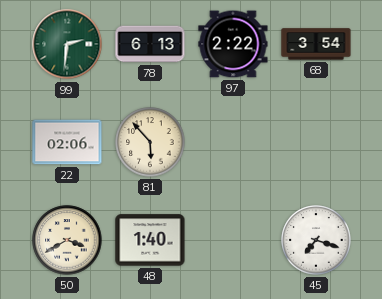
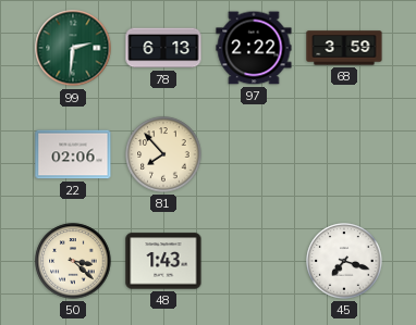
68: 3:54 -> 3:59 (344, 48)
81: 5:53 -> 7:53 (163, 154)
50: 3:40 -> 3:22 (73, 261)
48: 1:40 -> 1:43 (163, 261)
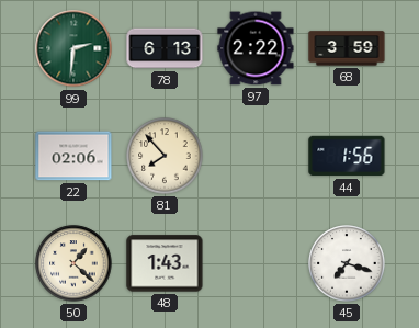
44: none -> 1:56 (347, 156)
50: 3:22 -> 1:22 (73, 263)
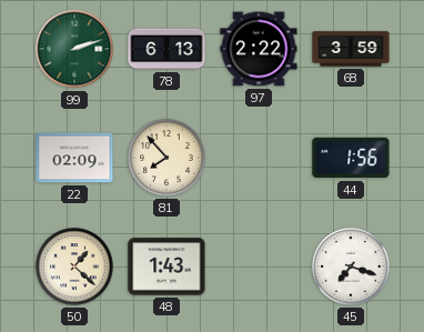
99: 2:31 -> 2:12 (74, 49)
22: 02:06 -> 02:09 (74, 158)
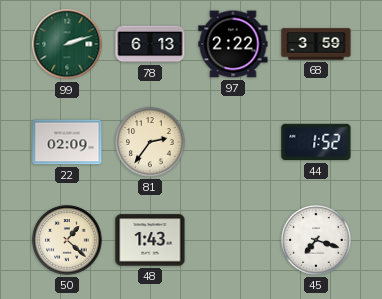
81: 7:53 -> 2:36 (150, 142)
44: 1:56 -> 1:52 (316, 142)
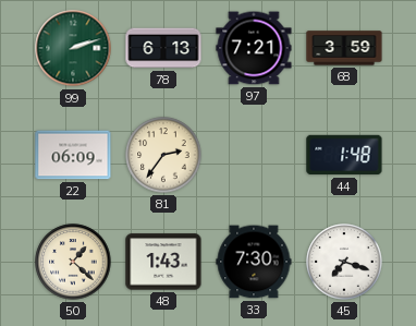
97: 2:22 -> 7:21 (254, 48)
22: 02:09 -> 06:09 (73, 155)
44: 1:52 -> 1:48 (344, 155)
33: none -> 7:30 (254, 262)
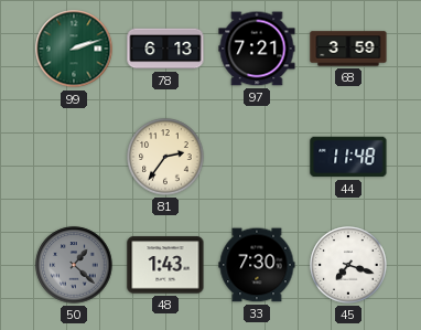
22: 06:09 -> none (73, 155)
44: 1:48 -> 11:48 (348, 157)
50 dial: cream -> grey (74, 265)
